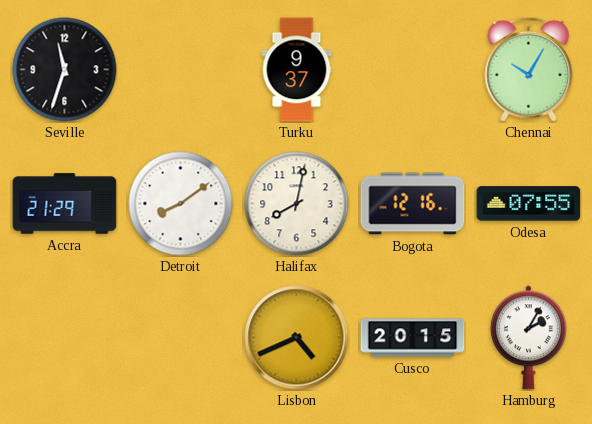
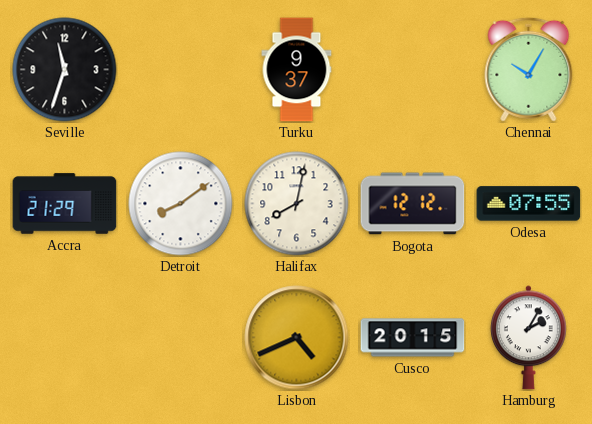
Bogota: 12:16 -> 12:12 (413, 204)
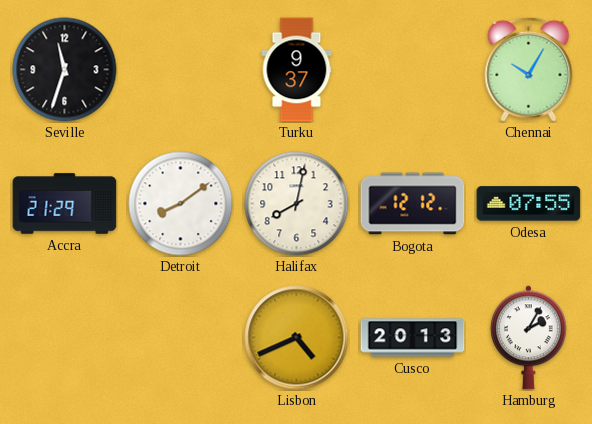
Cusco: 20:15 -> 20:13 (413, 338)
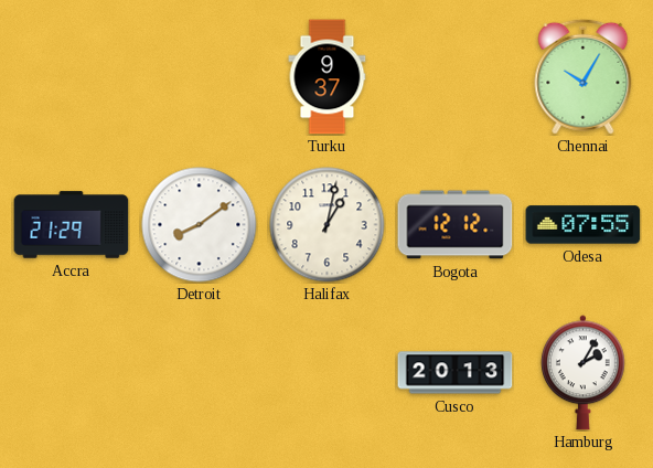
Seville: 11:33 -> none (65, 70)
Halifax: 8:02 -> 1:02 (328, 225)
Lisbon: 4:41 -> none (297, 338)
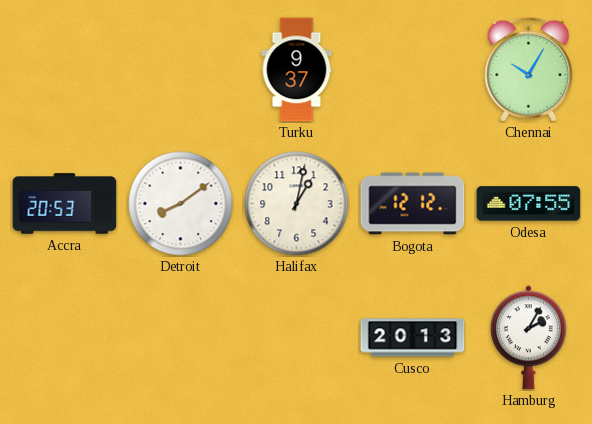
Accra: 21:29 -> 20:53 (65, 204)
